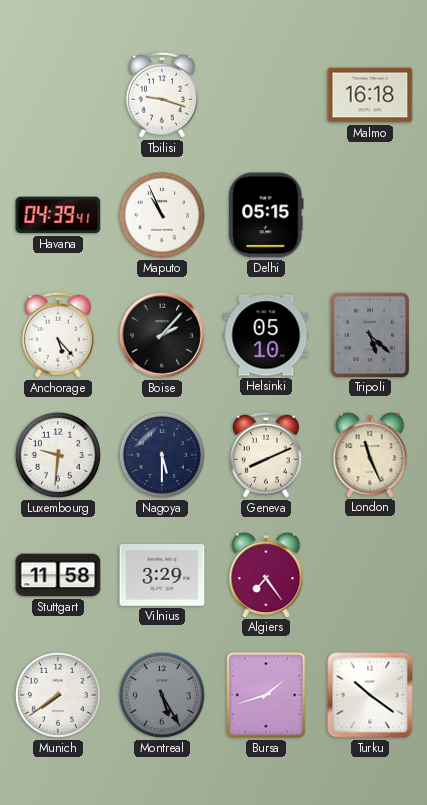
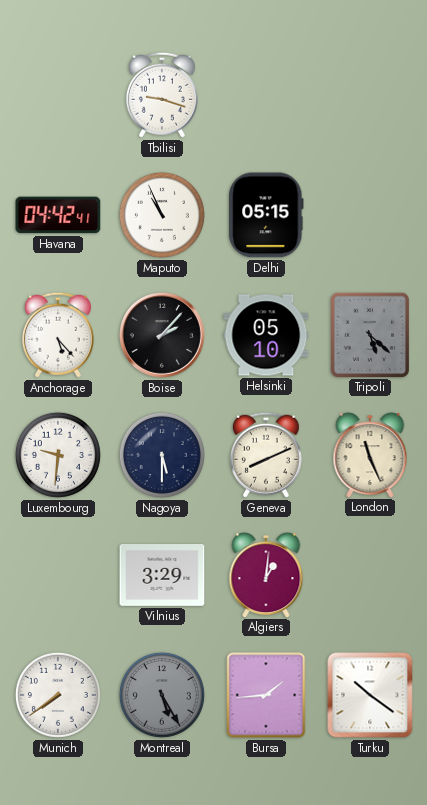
Malmo: 16:18 -> none (370, 95)
Havana: 04:39 -> 04:42 (58, 215)
Stuttgart: 11:58 -> none (58, 575)
Algiers: 7:24 -> 1:01 (266, 575)
Bursa: 1:42 -> 1:44 (266, 695)
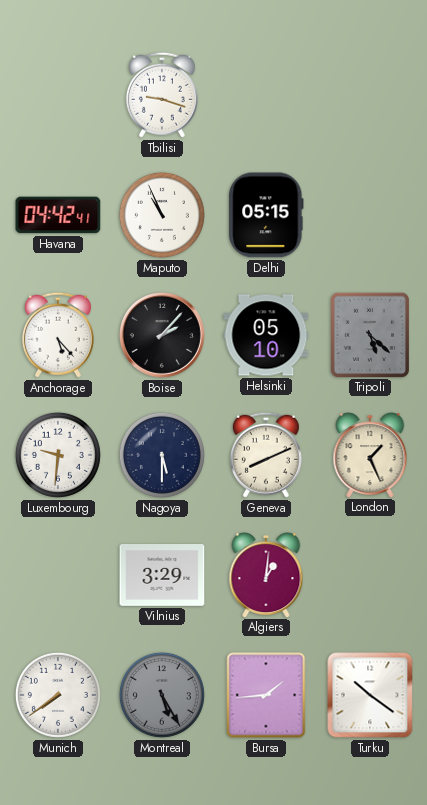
London: 11:26 -> 1:26 (370, 455)
